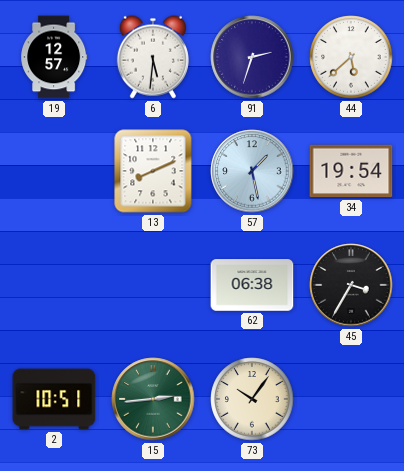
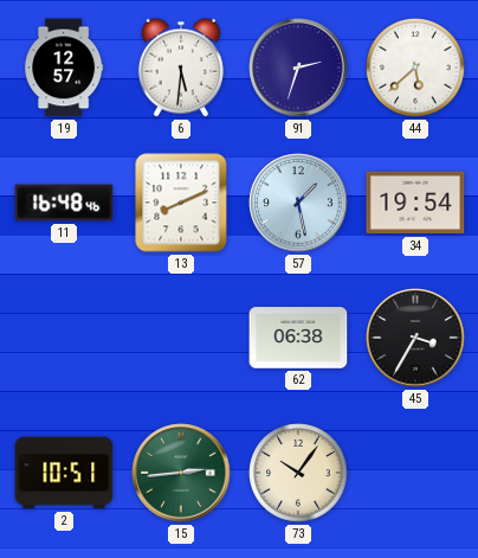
11: none -> 16:48 (64, 203)
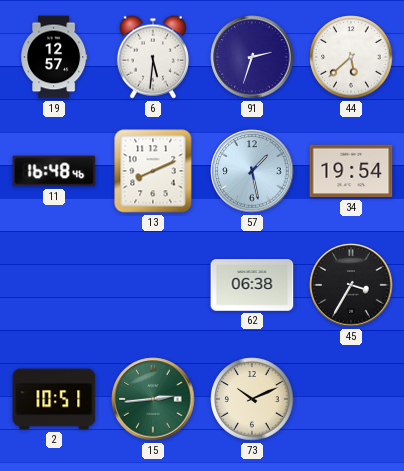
73: 10:06 -> 10:11 (252, 399)
